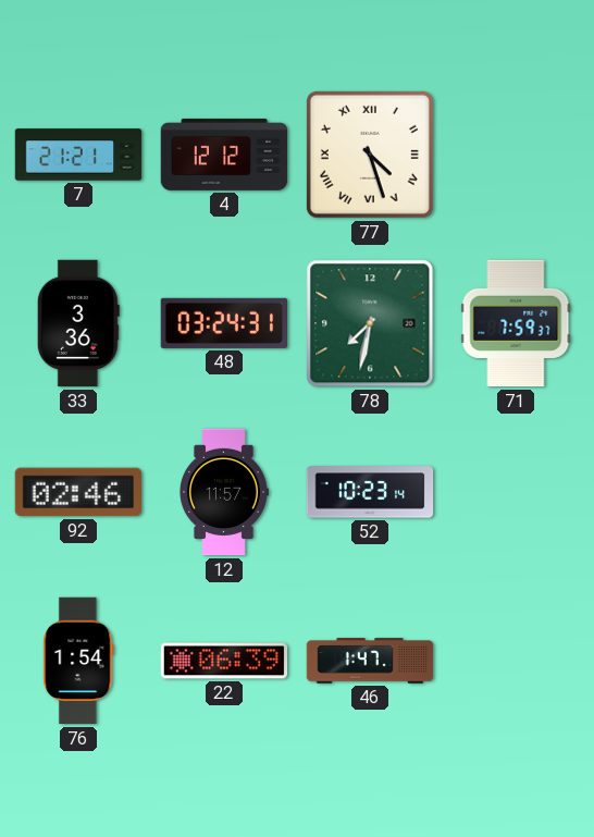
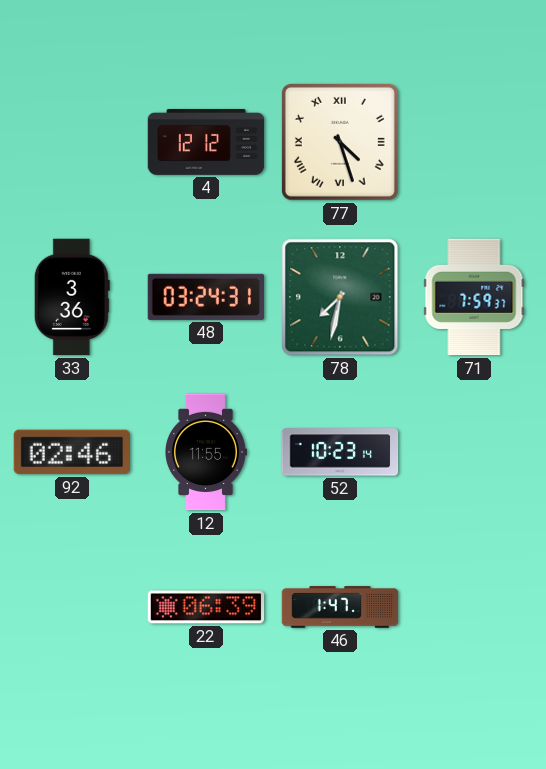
7: 21:21 -> none (78, 155)
12: 11:57 -> 11:55 (206, 452)
76: 1:54 -> none (78, 661)
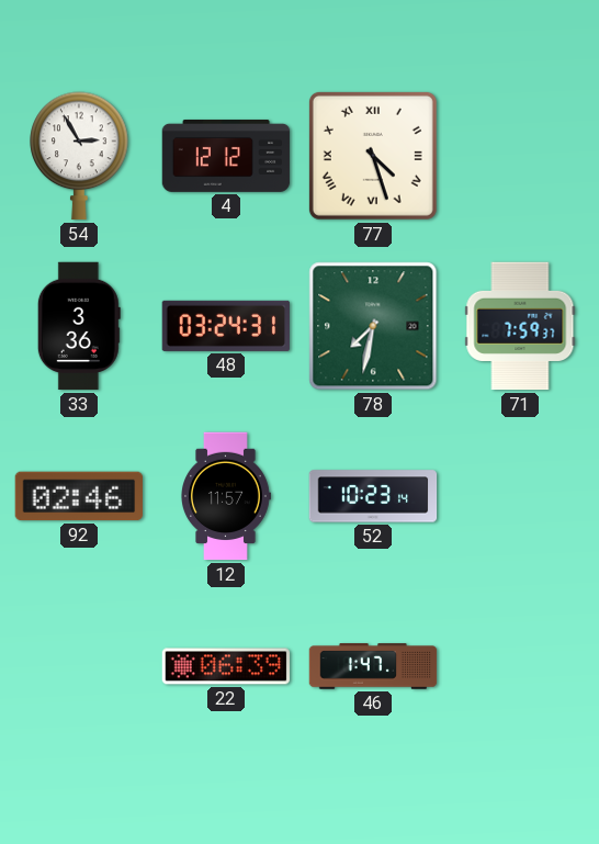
54: none -> 2:55 (79, 156)
12: 11:55 -> 11:57 (226, 496)
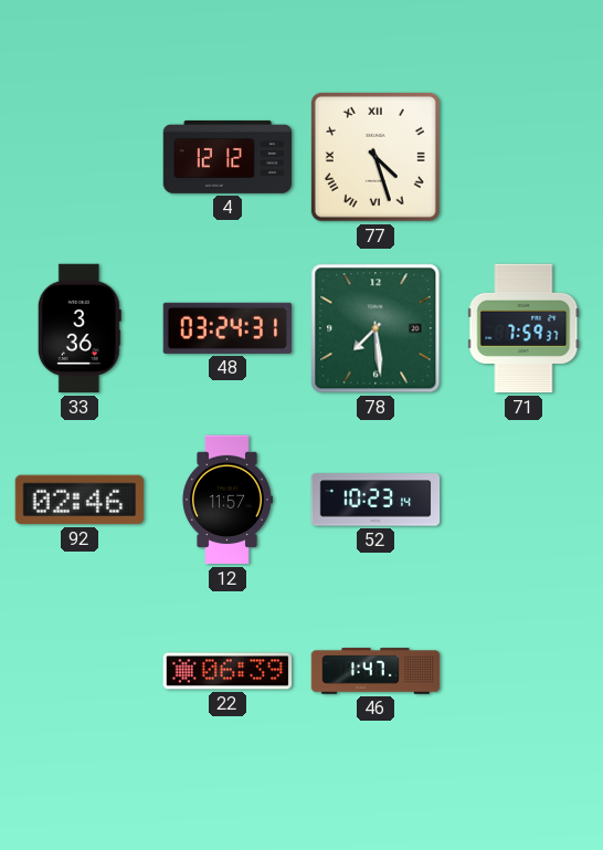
54: 2:55 -> none (79, 156)
78: 7:32 -> 7:29 (375, 328)
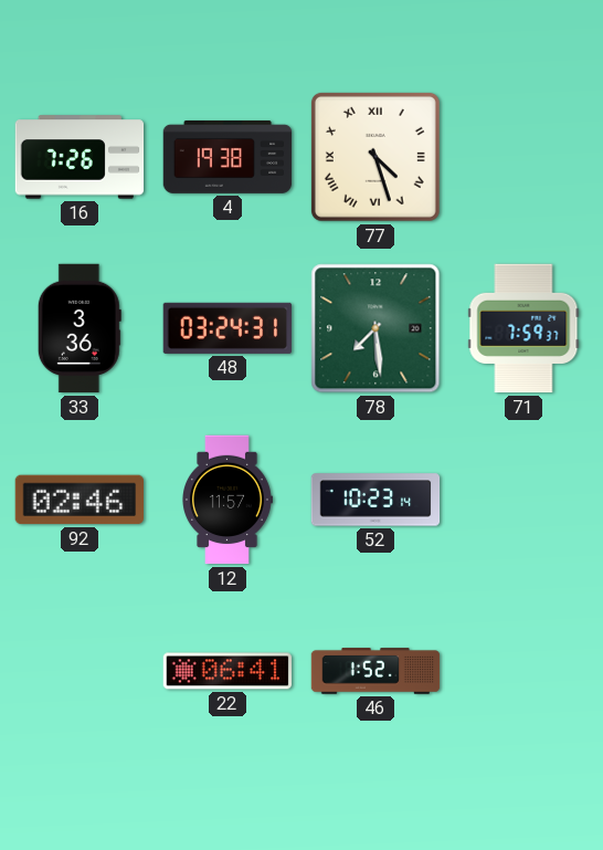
16: none -> 7:26 (80, 157)
4: 12:12 -> 19:38 (228, 157)
22: 06:39 -> 06:41 (228, 671)
46: 1:47 -> 1:52 (375, 671)
